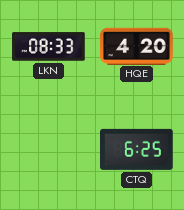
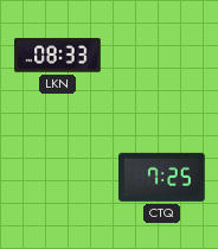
HQE: 4:20 -> none (137, 46)
CTQ: 6:25 -> 7:25 (162, 177)
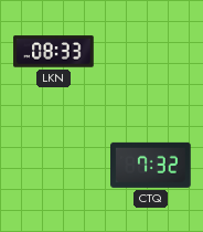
CTQ: 7:25 -> 7:32 (151, 165)
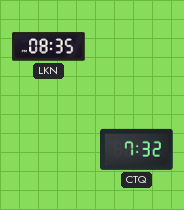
LKN: 08:33 -> 08:35 (49, 47)
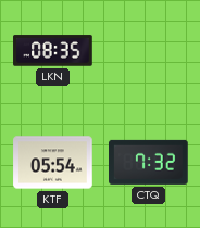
KTF: none -> 05:54 (53, 163)
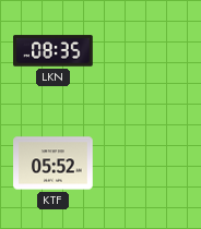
KTF: 05:54 -> 05:52 (54, 164)
CTQ: 7:32 -> none (149, 162)
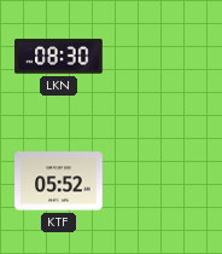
LKN: 08:35 -> 08:30 (59, 57)
